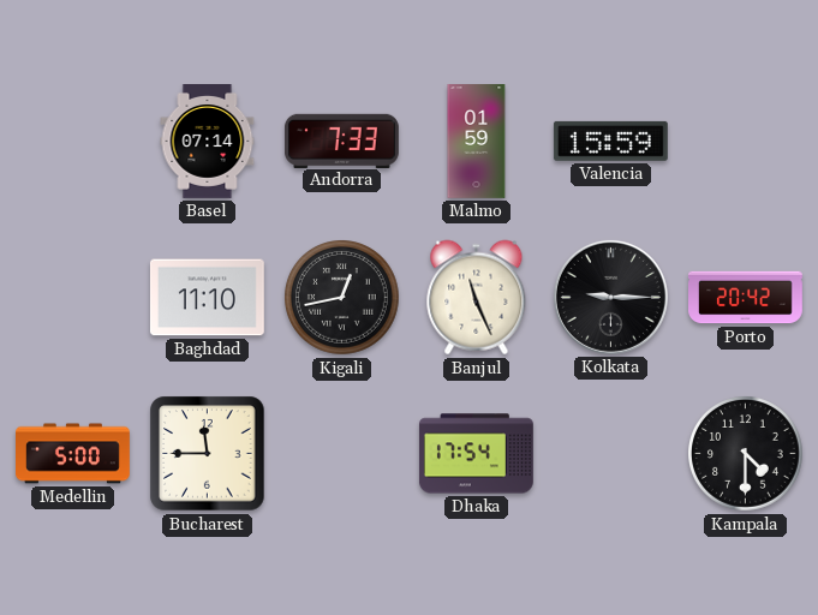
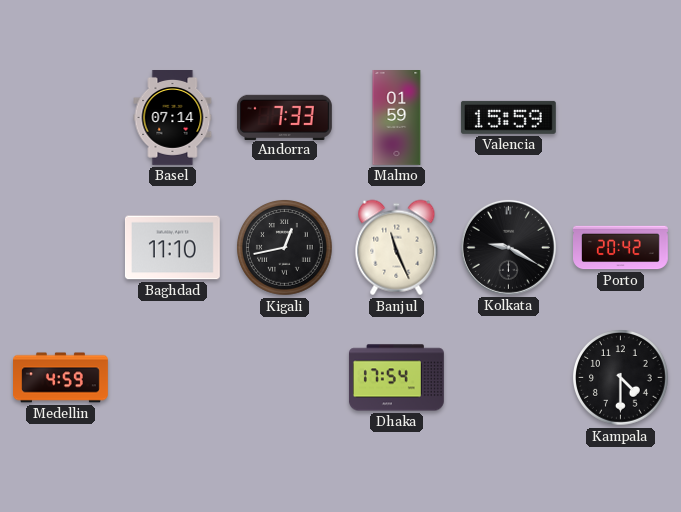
Kolkata: 9:15 -> 9:20 (508, 247)
Medellin: 5:00 -> 4:59 (61, 378)
Bucharest: 11:45 -> none (208, 454)
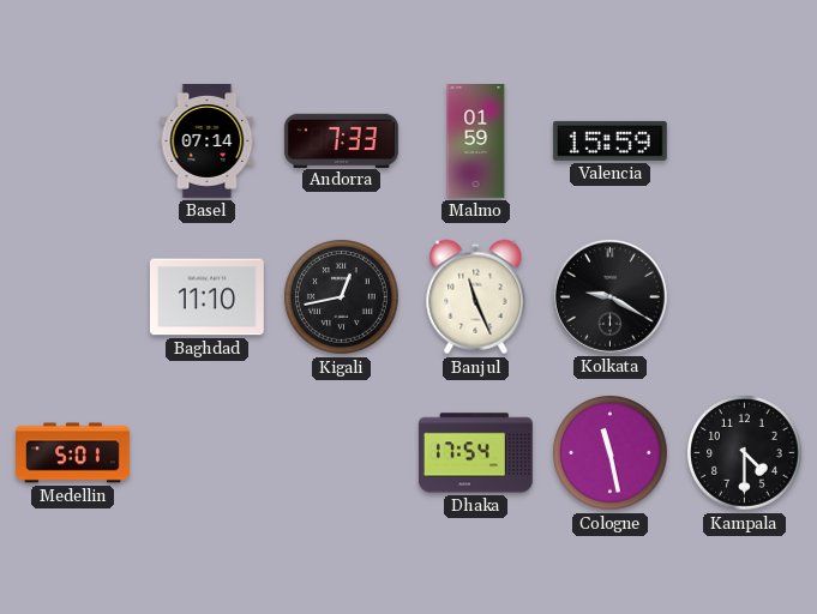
Porto: 20:42 -> none (621, 248)
Medellin: 4:59 -> 5:01 (73, 453)
Cologne: none -> 11:28 (611, 453)
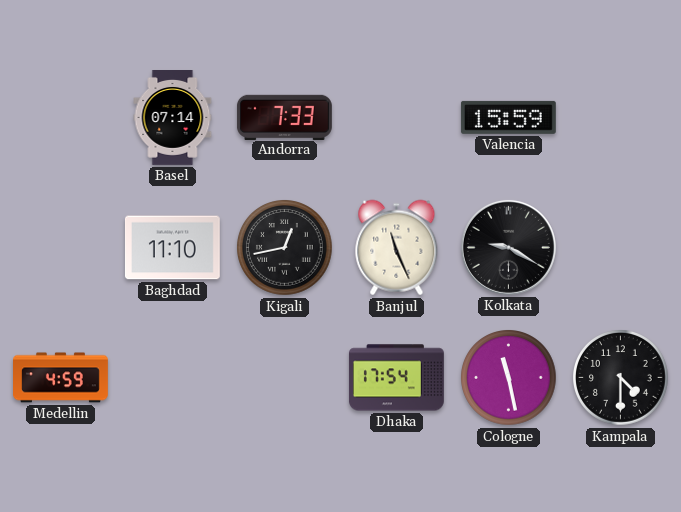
Malmo: 01:59 -> none (476, 142)
Medellin: 5:01 -> 4:59 (61, 378)
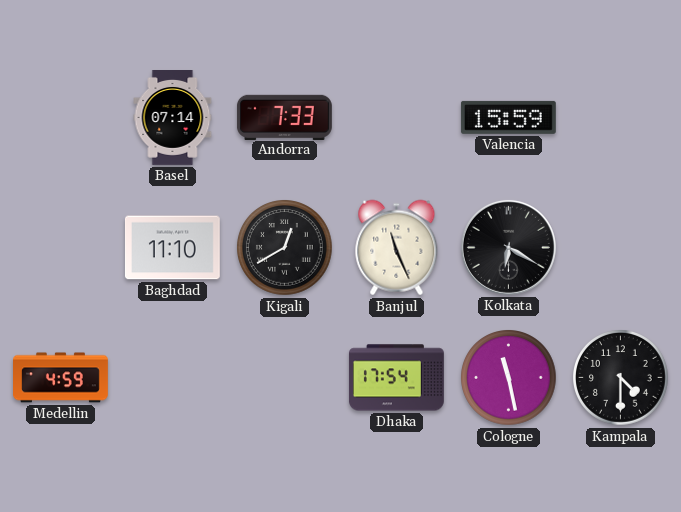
Kigali: 12:43 -> 12:40 (285, 248)
Kolkata: 9:20 -> 6:20 (508, 247)
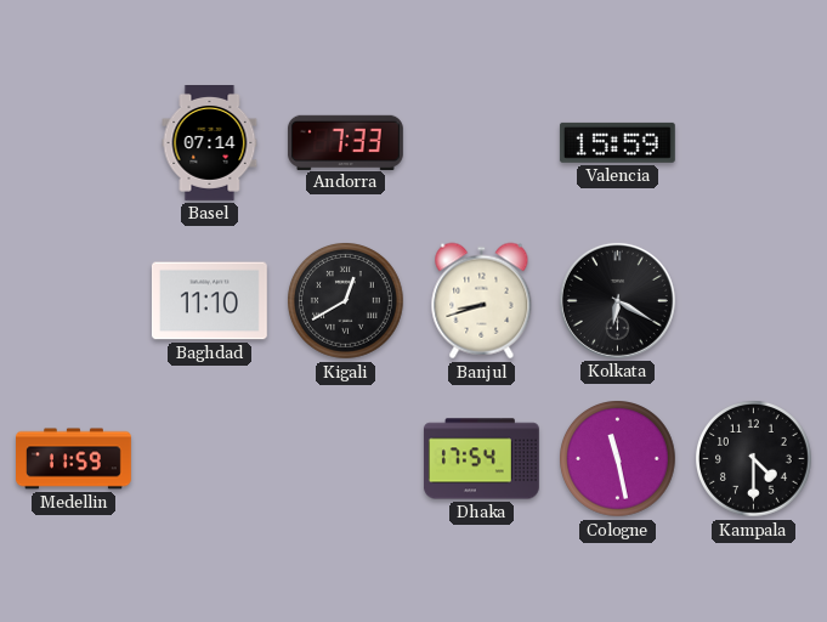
Banjul: 11:26 -> 8:42 (482, 301)
Medellin: 4:59 -> 11:59 (74, 459)
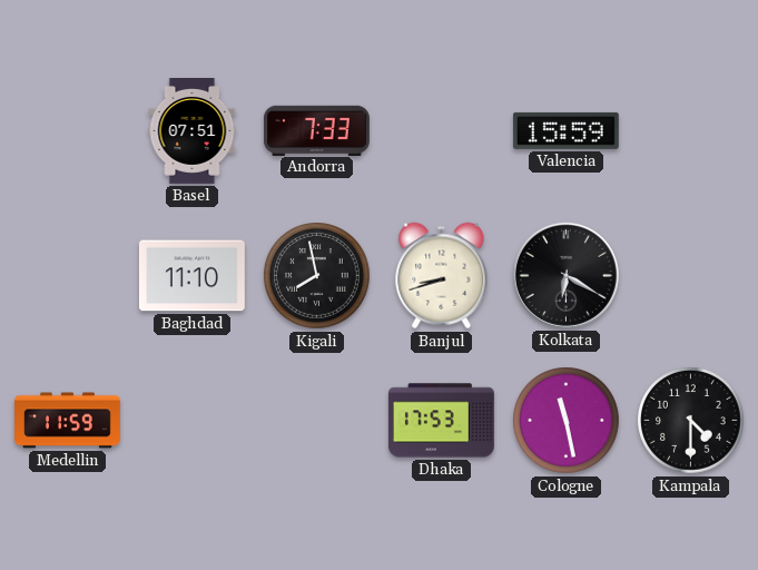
Basel: 07:14 -> 07:51 (193, 131)
Kigali: 12:40 -> 7:58 (317, 276)
Dhaka: 17:54 -> 17:53 (441, 421)
